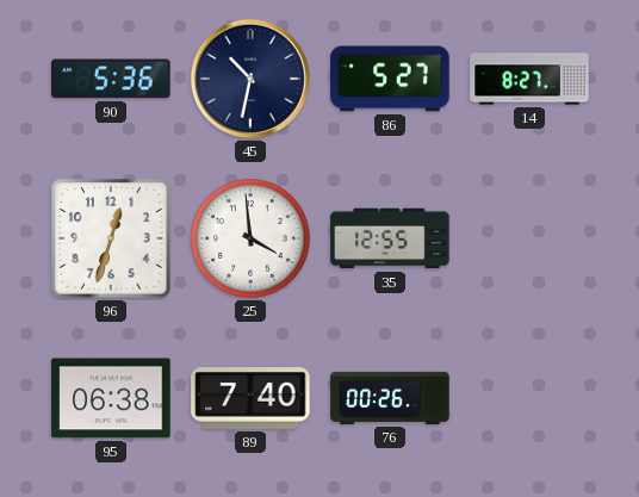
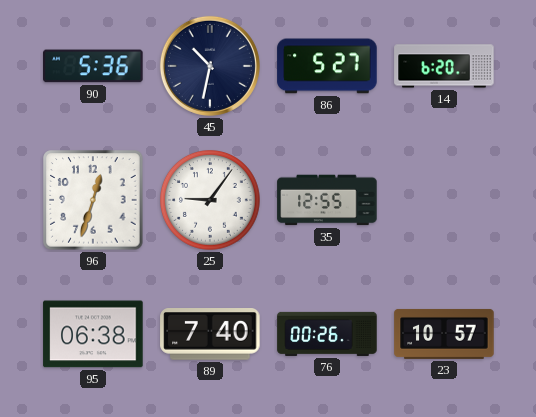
14: 8:27 -> 6:20 (444, 66)
25: 3:59 -> 9:06 (211, 201)
23: none -> 10:57 (444, 334)
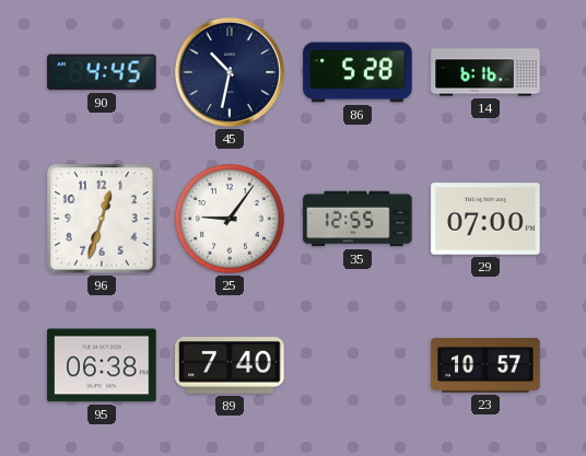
90: 5:36 -> 4:45 (102, 72)
86: 5:27 -> 5:28 (358, 72)
14: 6:20 -> 6:16 (485, 72)
29: none -> 07:00 (485, 219)
76: 00:26 -> none (327, 334)
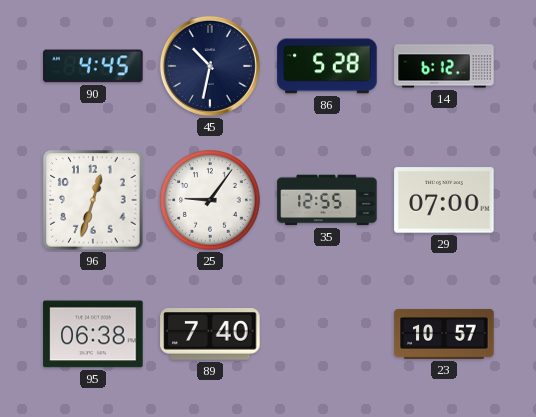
14: 6:16 -> 6:12 (444, 66)
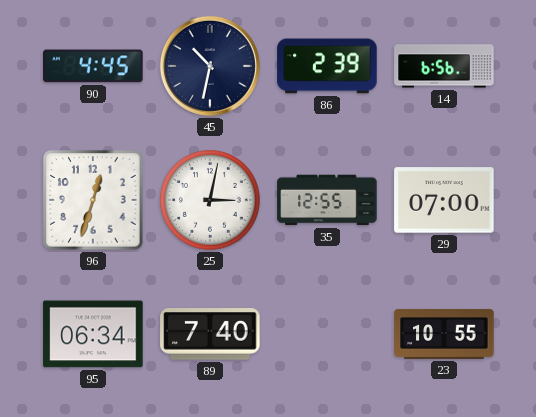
86: 5:28 -> 2:39 (327, 66)
14: 6:12 -> 6:56 (444, 66)
25: 9:06 -> 3:02 (211, 201)
95: 06:38 -> 06:34 (93, 334)
23: 10:57 -> 10:55 (444, 334)
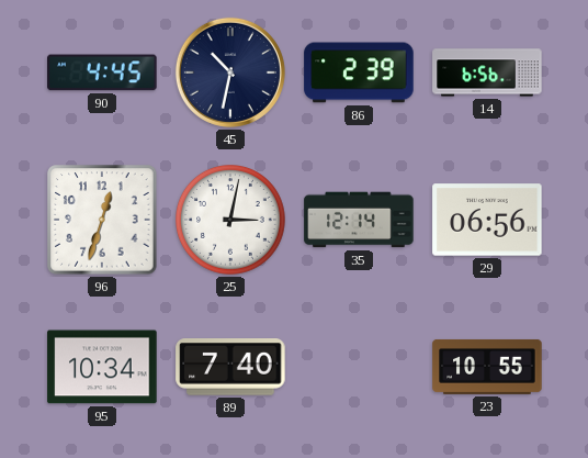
35: 12:55 -> 12:14 (359, 220)
29: 07:00 -> 06:56 (487, 220)
95: 06:34 -> 10:34 (102, 367)
